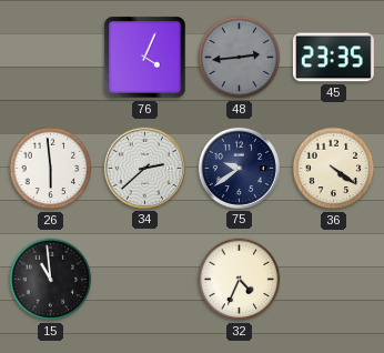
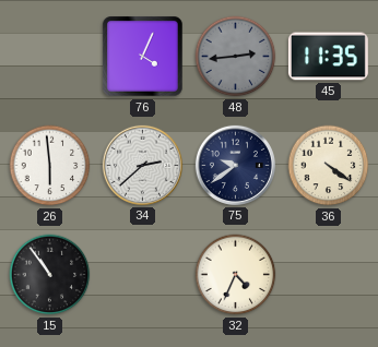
45: 23:35 -> 11:35 (328, 57)
15: 10:59 -> 10:54 (50, 275)
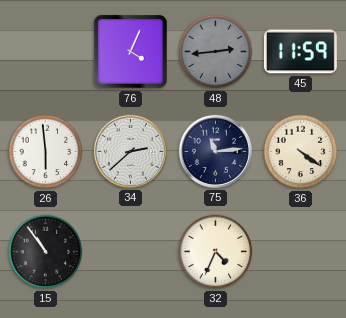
45: 11:35 -> 11:59 (300, 52)
75: 9:39 -> 11:14 (215, 151)
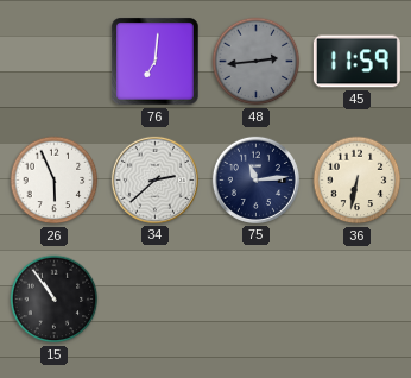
76: 4:04 -> 7:01 (156, 62)
26: 5:59 -> 5:56 (55, 181)
36: 4:21 -> 6:32 (358, 181)
32: 4:34 -> none (216, 252)
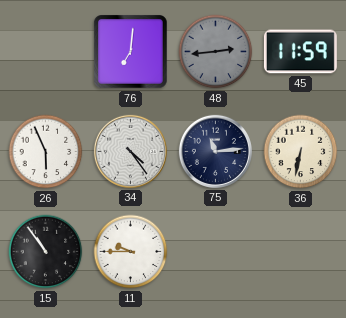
34: 2:38 -> 4:24 (130, 151)
11: none -> 9:45 (131, 252)
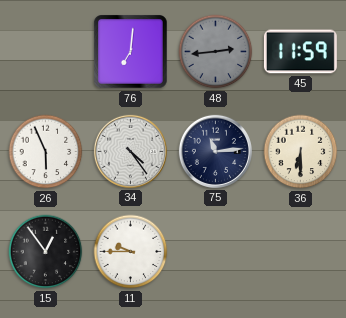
36: 6:32 -> 6:30 (301, 152)
15: 10:54 -> 12:54 (46, 252)
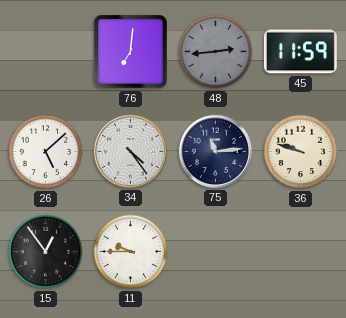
26: 5:56 -> 5:08 (46, 152)
36: 6:30 -> 9:48 (301, 152)
